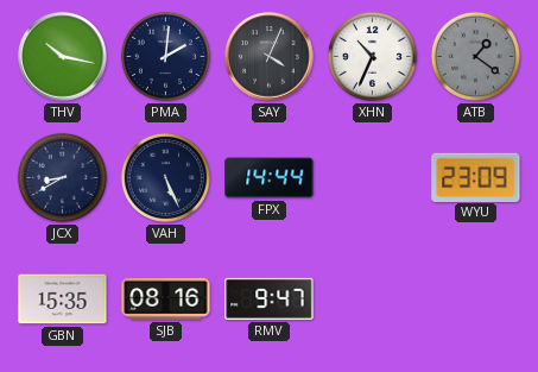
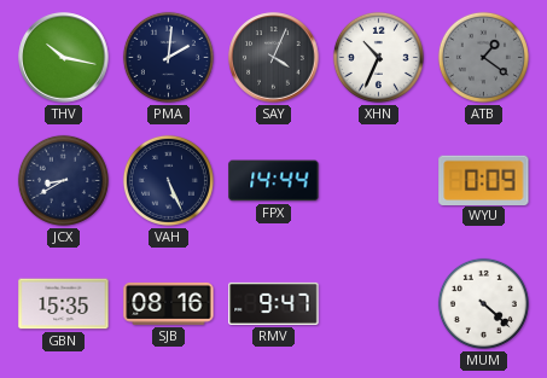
WYU: 23:09 -> 0:09 (484, 180)
MUM: none -> 4:22 (483, 303)
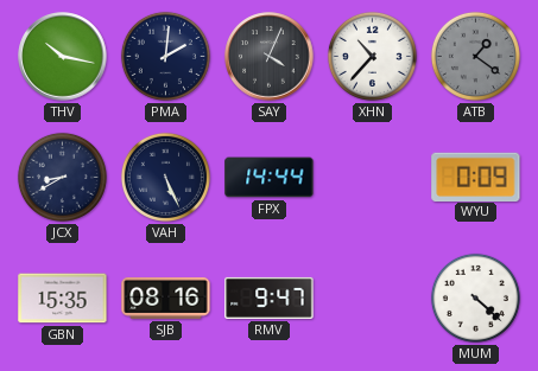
XHN: 10:34 -> 10:37 (372, 56)
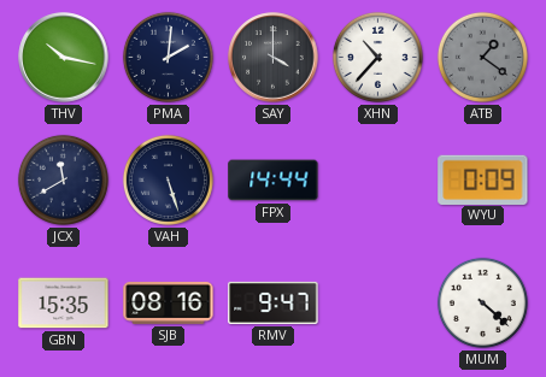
SAY: 4:04 -> 4:00 (274, 58)
JCX: 8:40 -> 11:40 (63, 179)
VAH: 5:26 -> 5:27 (168, 179)
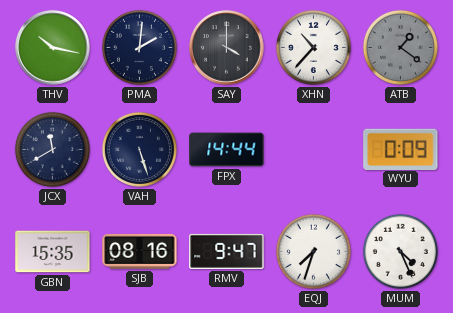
EQJ: none -> 7:33 (313, 251)
MUM: 4:22 -> 4:26 (400, 251)
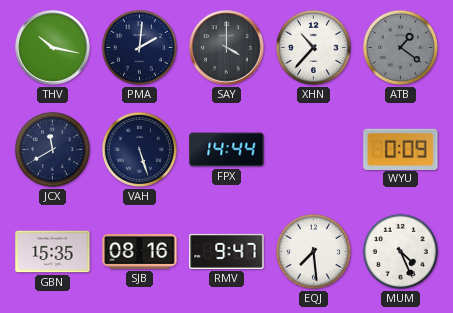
EQJ: 7:33 -> 7:29 (313, 251)
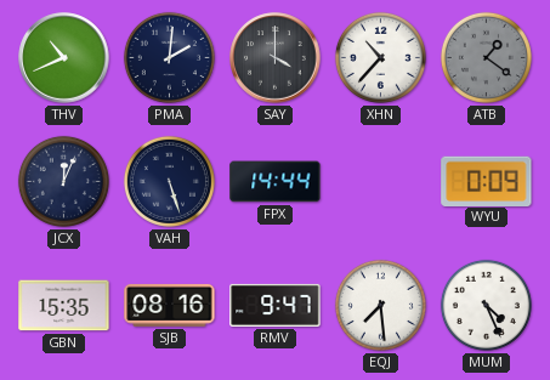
THV: 10:17 -> 10:41 (64, 58)
JCX: 11:40 -> 12:04 (63, 181)
